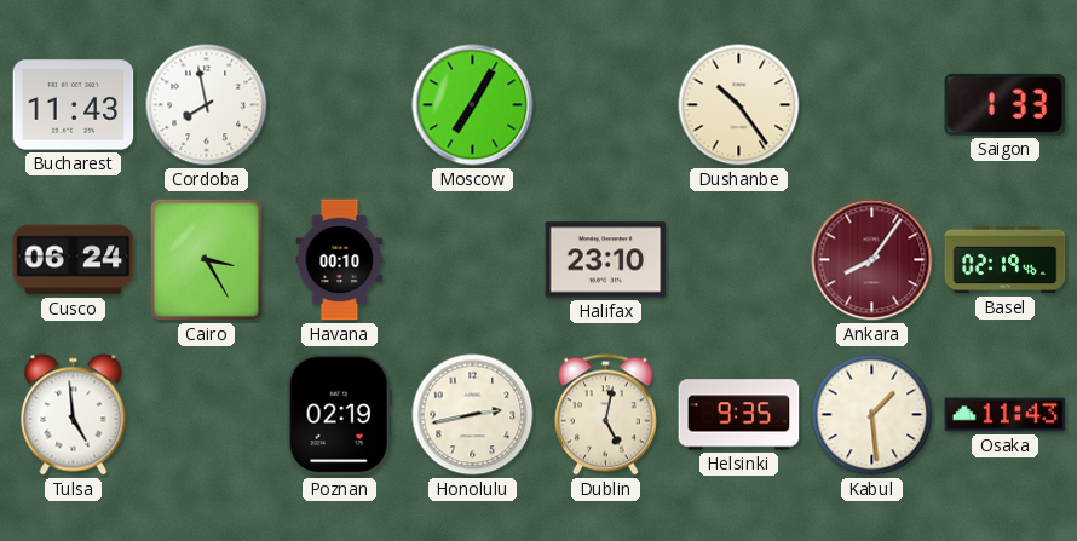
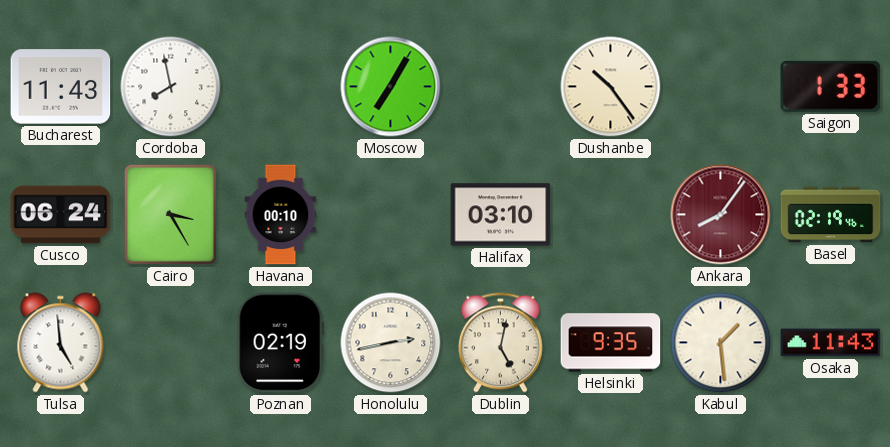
Halifax: 23:10 -> 03:10 (501, 215)
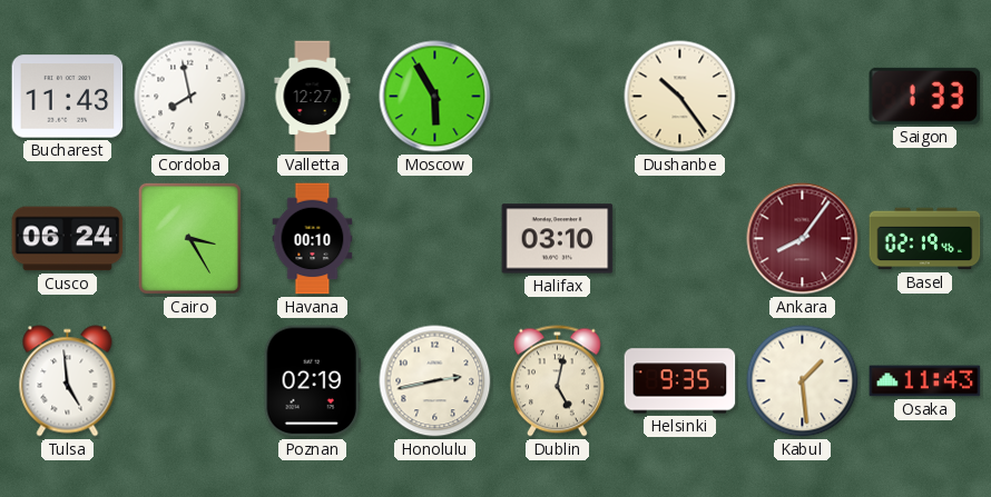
Valletta: none -> 12:27 (313, 97)
Moscow: 7:05 -> 5:55 (435, 97)
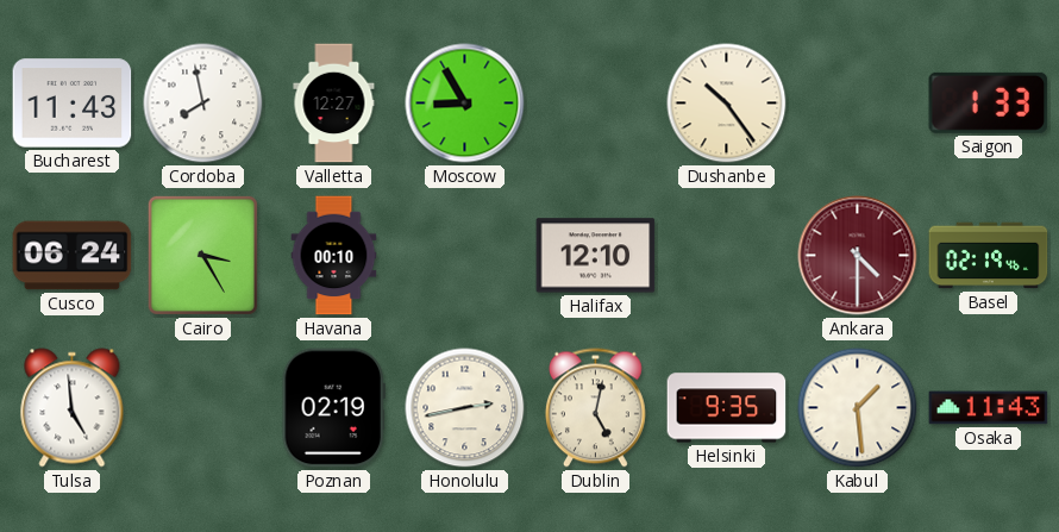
Moscow: 5:55 -> 8:55 (465, 104)
Halifax: 03:10 -> 12:10 (596, 256)
Ankara: 8:06 -> 4:30 (858, 256)
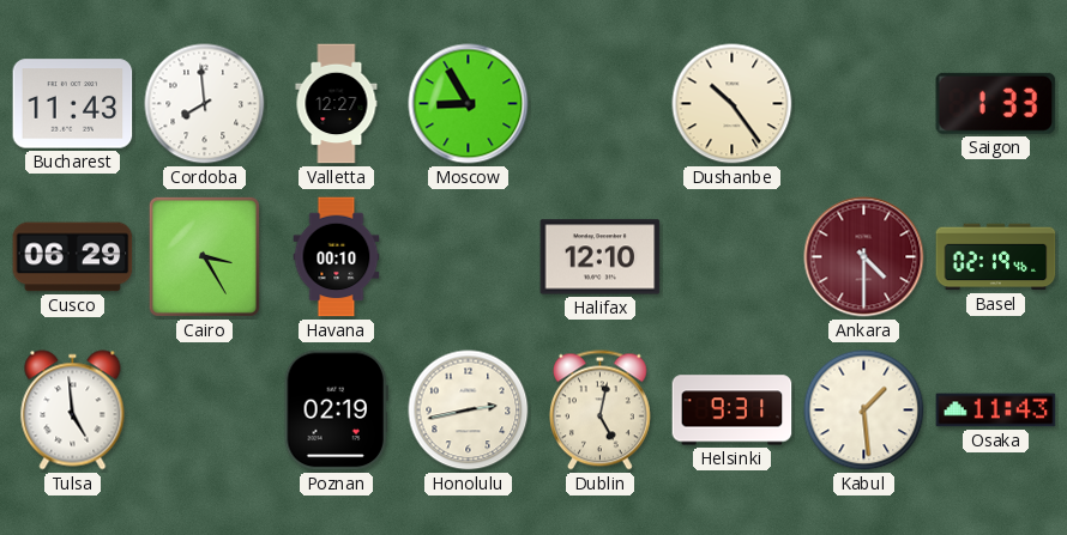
Cordoba: 7:58 -> 7:59 (205, 104)
Cusco: 06:24 -> 06:29 (73, 257)
Helsinki: 9:35 -> 9:31 (733, 411)
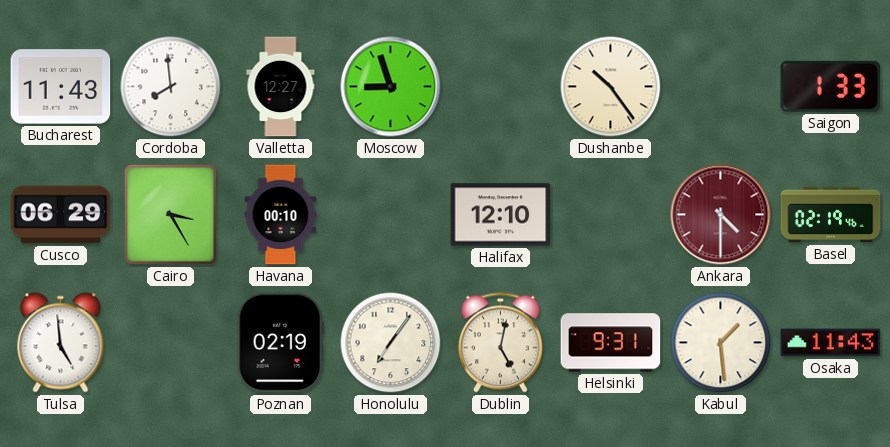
Moscow: 8:55 -> 8:57 (391, 87)
Honolulu: 2:43 -> 7:06 (391, 343)
